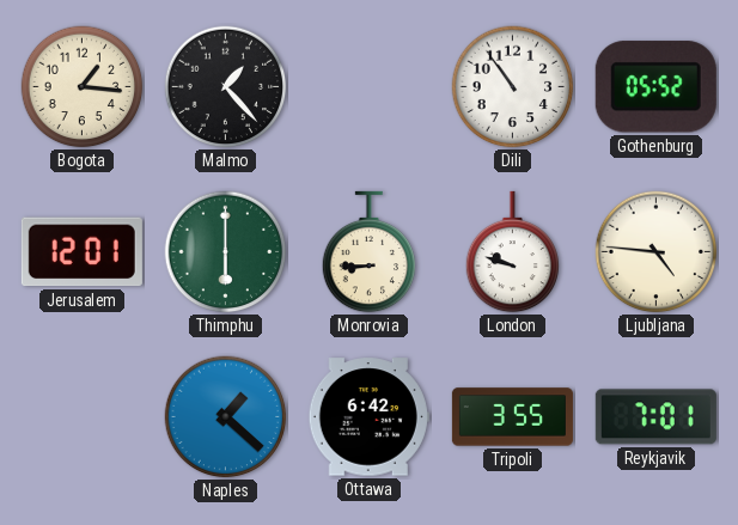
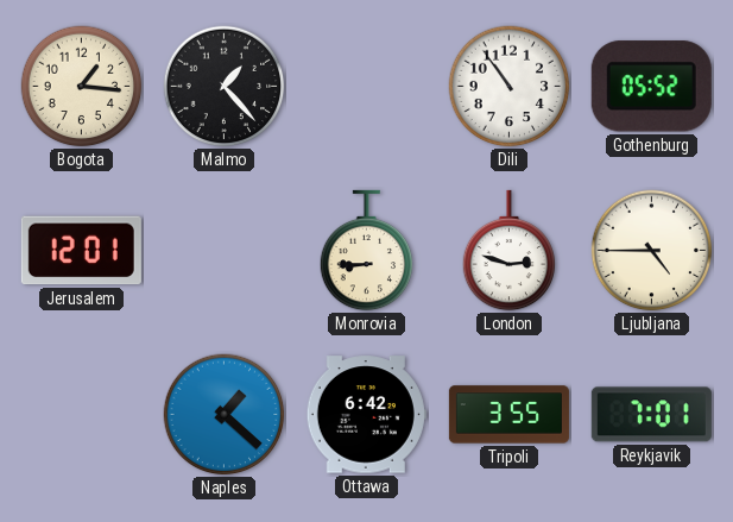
Thimphu: 6:00 -> none (226, 252)
London: 9:48 -> 2:48 (510, 251)
Ljubljana: 4:46 -> 4:45 (652, 251)
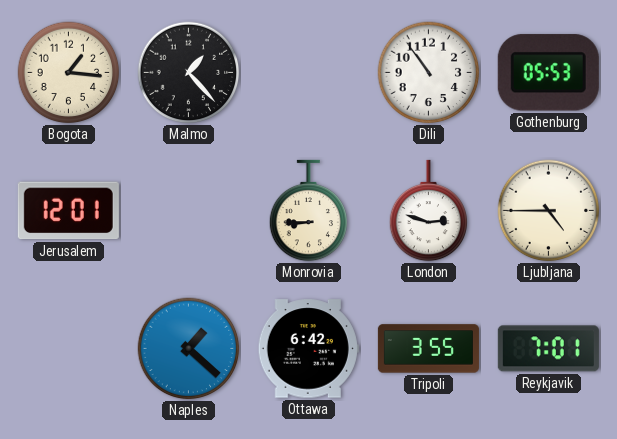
Gothenburg: 05:52 -> 05:53 (548, 73)
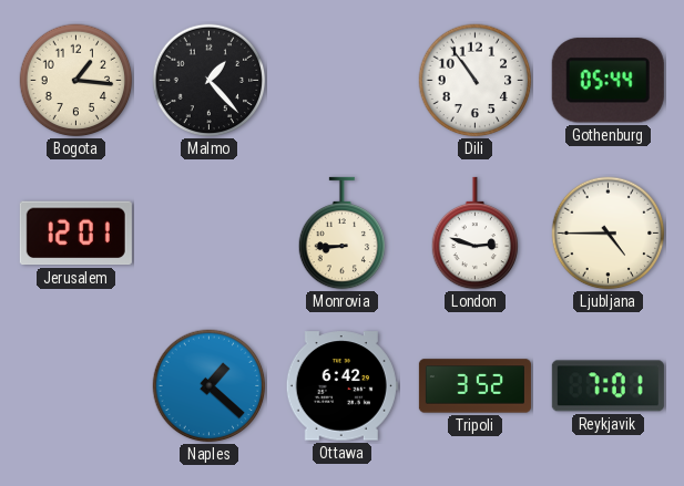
Gothenburg: 05:53 -> 05:44 (608, 81)
Tripoli: 3:55 -> 3:52 (474, 386)
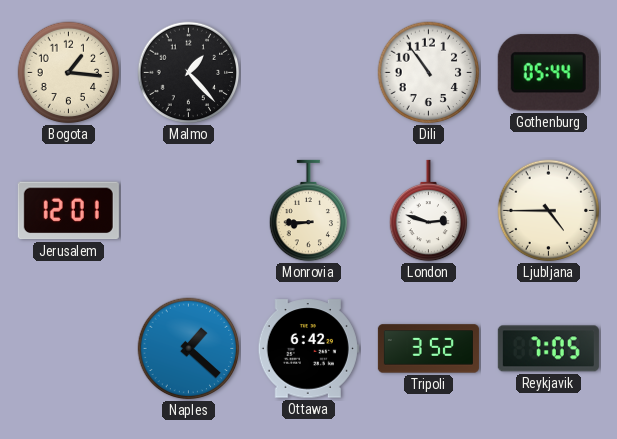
Reykjavik: 7:01 -> 7:05 (548, 349)
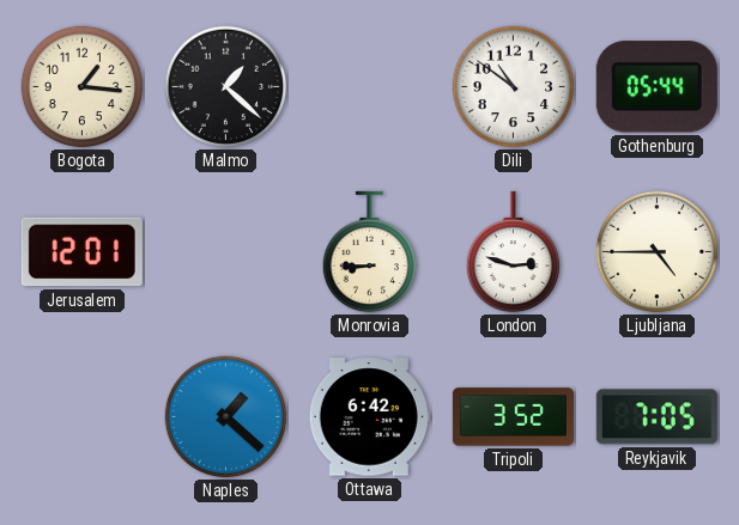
Malmo: 1:23 -> 1:22 (226, 87)
Dili: 10:54 -> 10:51 (514, 87)
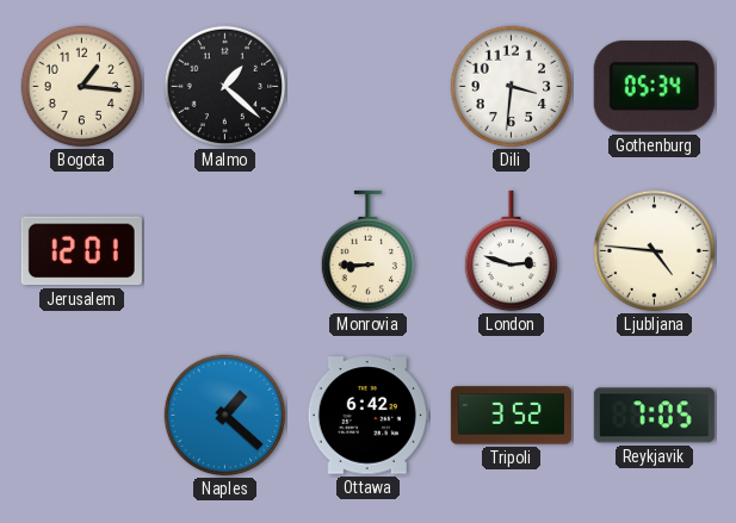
Dili: 10:51 -> 3:31 (512, 87)
Gothenburg: 05:44 -> 05:34 (654, 87)
Ljubljana: 4:45 -> 4:46 (655, 251)
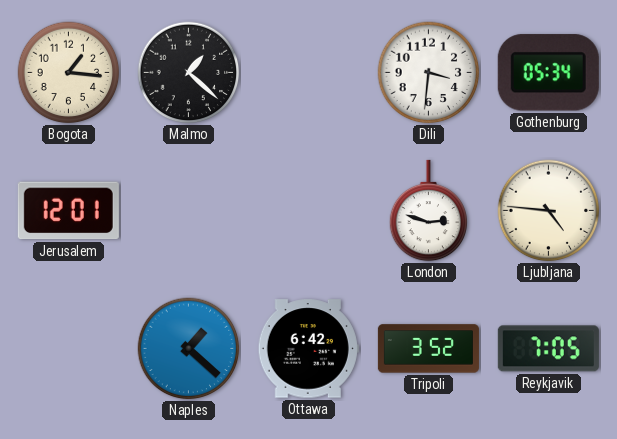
Monrovia: 8:45 -> none (369, 251)
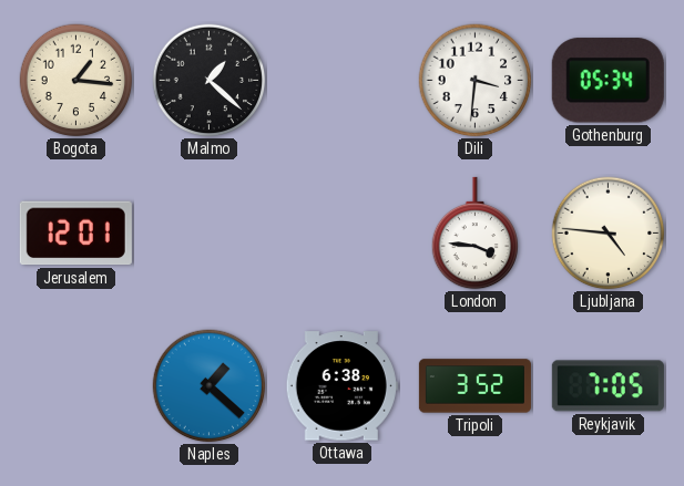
London: 2:48 -> 3:46 (476, 234)
Ottawa: 6:42 -> 6:38 (341, 386)
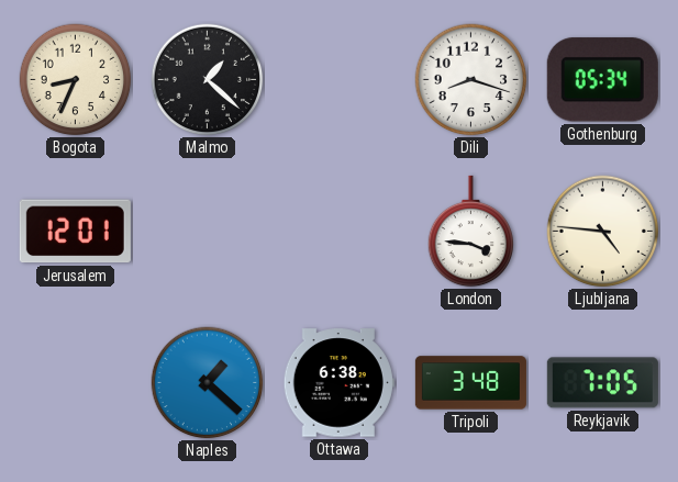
Bogota: 1:16 -> 8:34 (76, 80)
Dili: 3:31 -> 8:18 (471, 80)
Tripoli: 3:52 -> 3:48 (470, 383)
